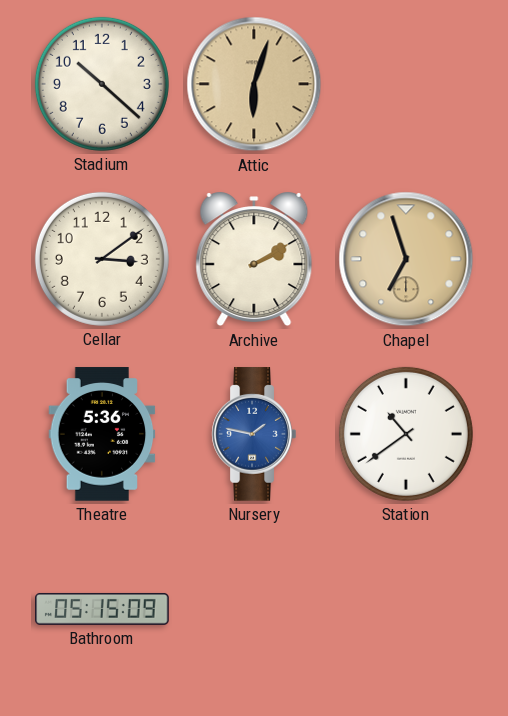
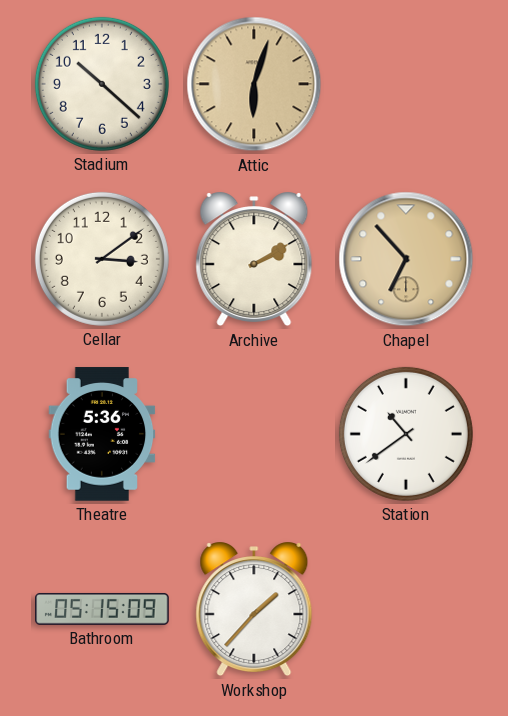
Chapel: 6:57 -> 6:53 (406, 259)
Nursery: 1:47 -> none (254, 434)
Workshop: none -> 1:37 (254, 609)
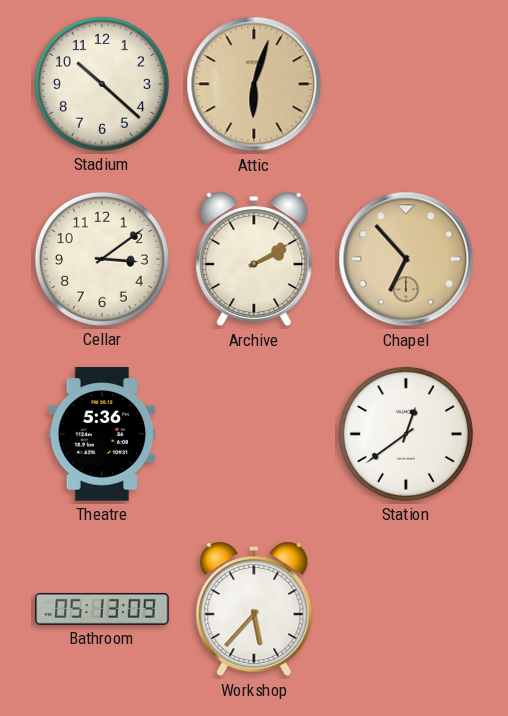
Station: 10:39 -> 12:39 (406, 434)
Bathroom: 05:15 -> 05:13 (102, 609)
Workshop: 1:37 -> 5:37 (254, 609)
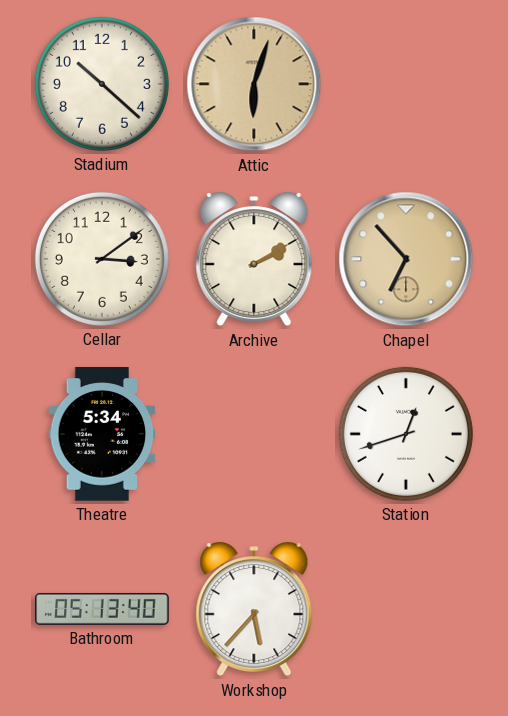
Theatre: 5:36 -> 5:34 (102, 434)
Station: 12:39 -> 12:42 (406, 434)
Bathroom: 05:13:09 -> 05:13:40 (102, 609)
